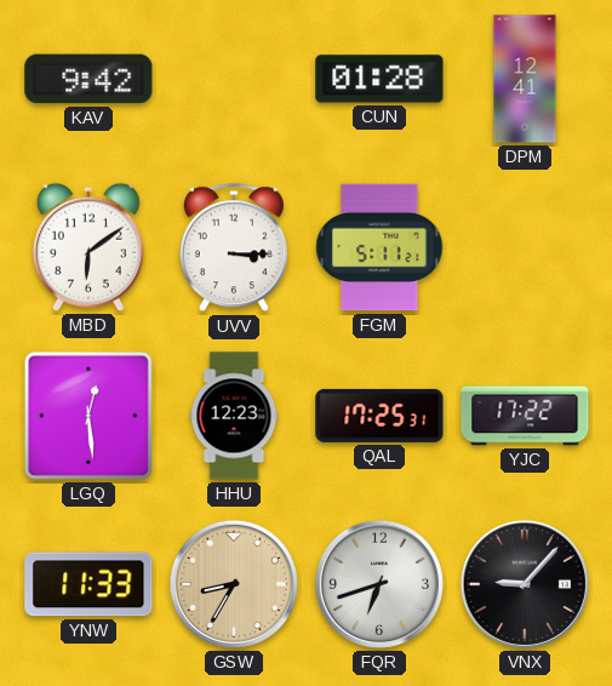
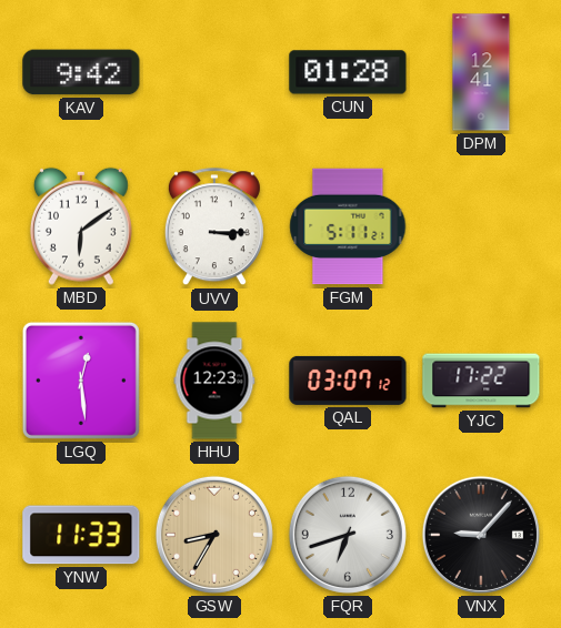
QAL: 17:25 -> 03:07 (348, 381)
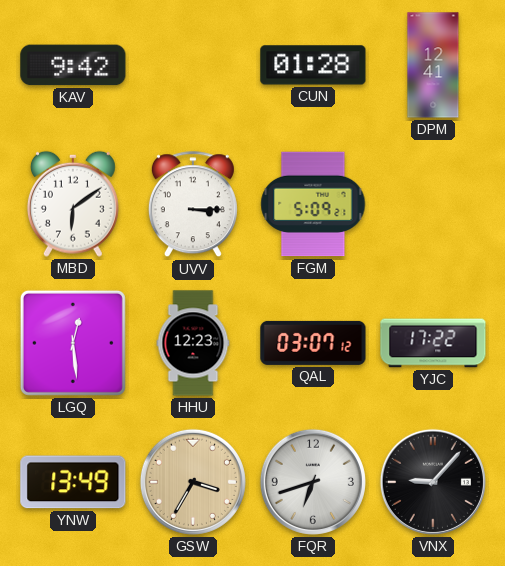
FGM: 5:11 -> 5:09 (313, 204)
YNW: 11:33 -> 13:49 (73, 482)
GSW: 8:35 -> 3:35 (193, 482)
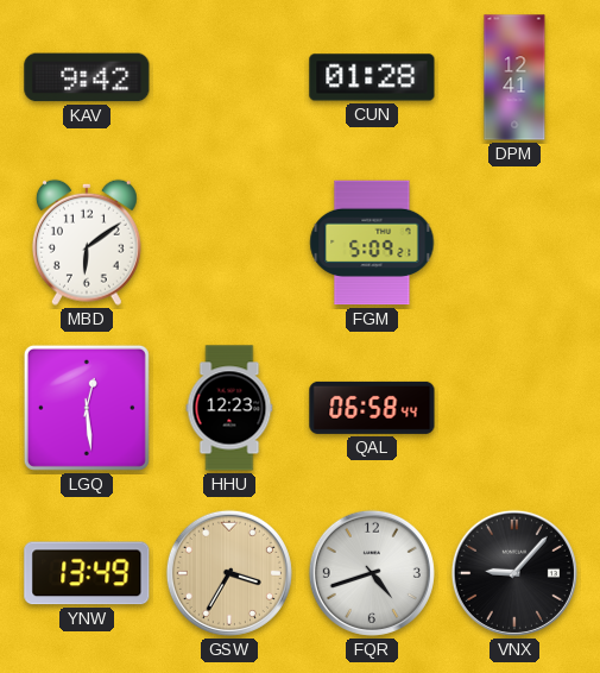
UVV: 3:15 -> none (193, 205)
QAL: 03:07 -> 06:58 (372, 408)
YJC: 17:22 -> none (433, 343)
FQR: 6:42 -> 4:42 (372, 573)
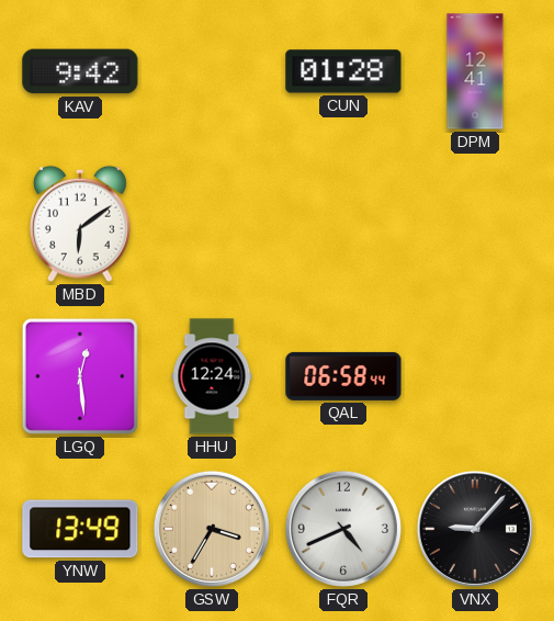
FGM: 5:09 -> none (372, 243)
HHU: 12:23 -> 12:24 (212, 376)
FQR: 4:42 -> 4:41 (343, 529)
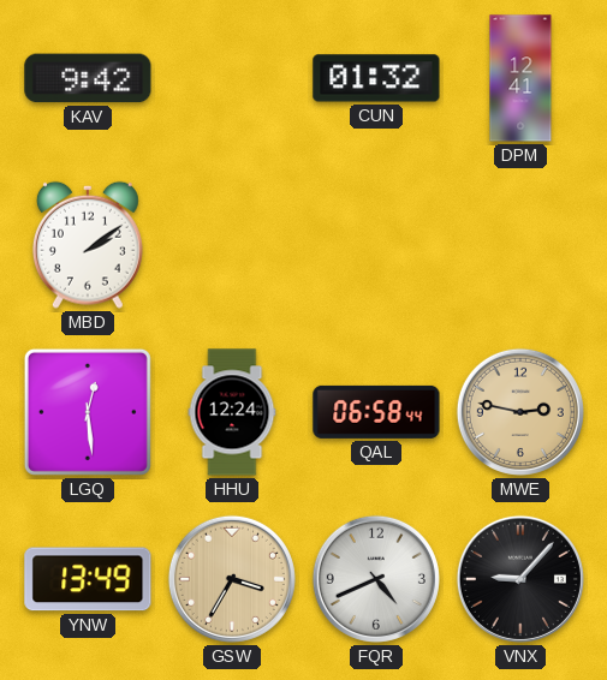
CUN: 01:28 -> 01:32 (376, 78)
MBD: 6:09 -> 2:09 (88, 245)
MWE: none -> 2:47 (520, 412)
